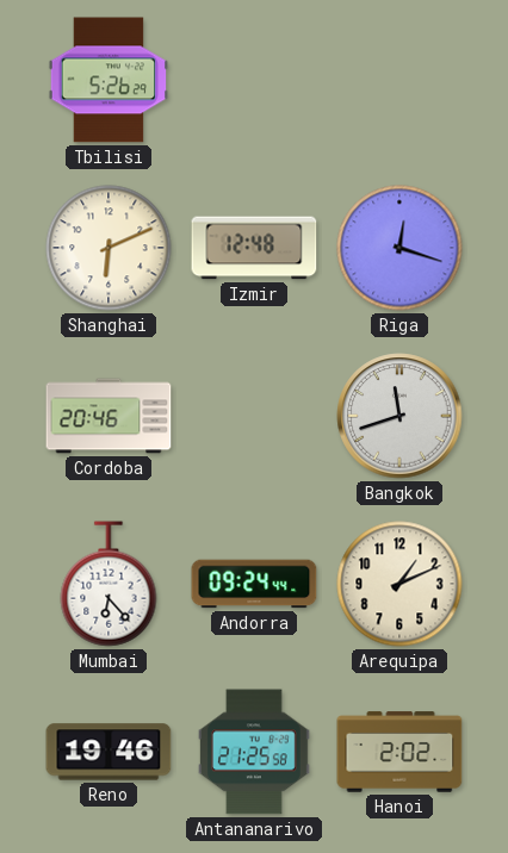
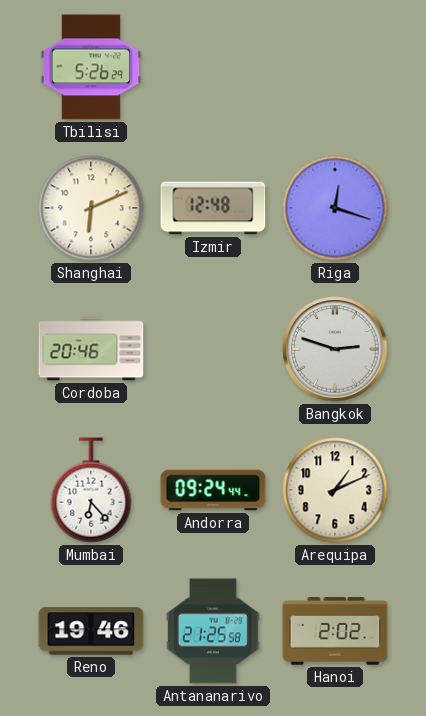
Bangkok: 11:42 -> 2:48 (335, 349)
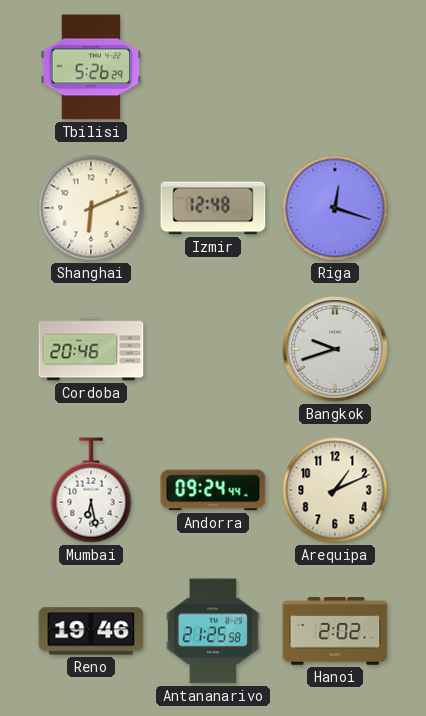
Bangkok: 2:48 -> 9:42 (335, 349)
Mumbai: 6:23 -> 6:28 (91, 490)
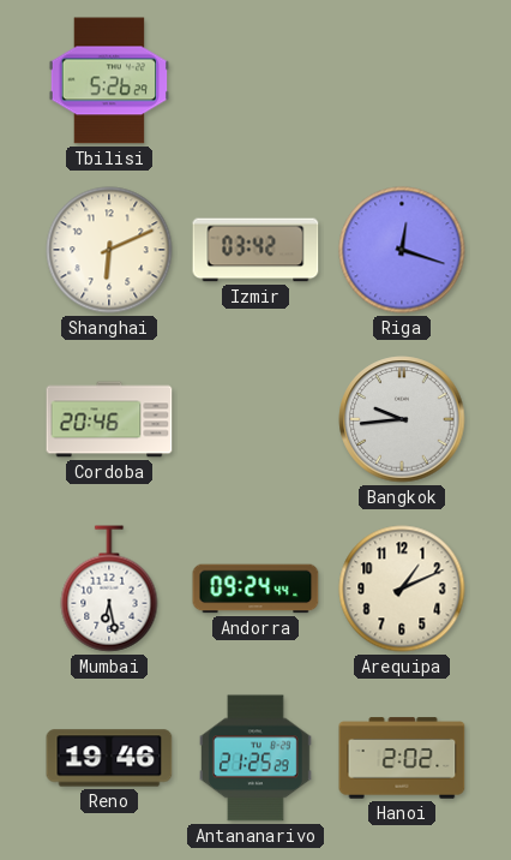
Izmir: 12:48 -> 03:42 (256, 250)
Bangkok: 9:42 -> 9:44 (402, 419)
Antananarivo: 21:25:58 -> 21:25:29 (257, 758)
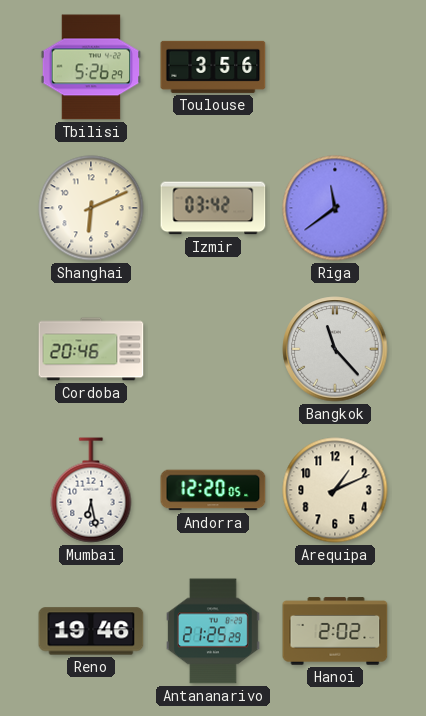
Toulouse: none -> 3:56 (213, 67)
Riga: 12:18 -> 11:39 (335, 208)
Bangkok: 9:44 -> 11:23 (335, 349)
Andorra: 09:24 -> 12:20 (213, 490)
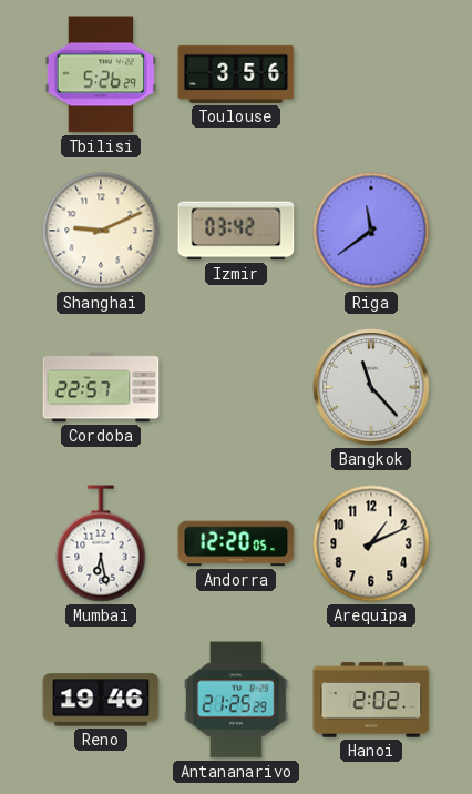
Shanghai: 6:11 -> 9:11 (101, 231)
Cordoba: 20:46 -> 22:57 (101, 387)
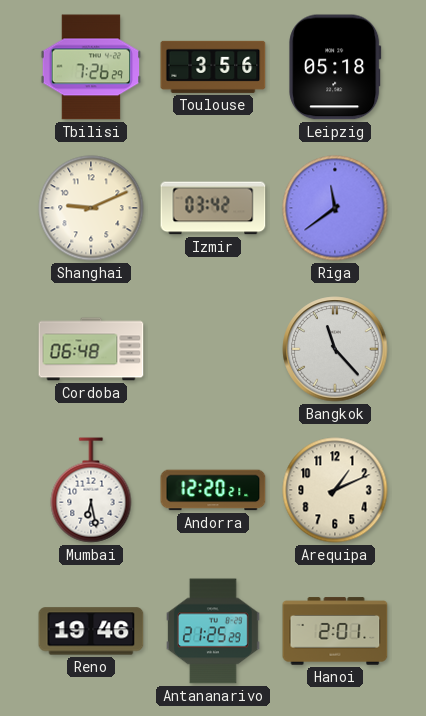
Tbilisi: 5:26 -> 7:26 (91, 67)
Leipzig: none -> 05:18 (335, 67)
Cordoba: 22:57 -> 06:48 (91, 349)
Andorra: 12:20:05 -> 12:20:21 (213, 490)
Hanoi: 2:02 -> 2:01 (335, 631)
